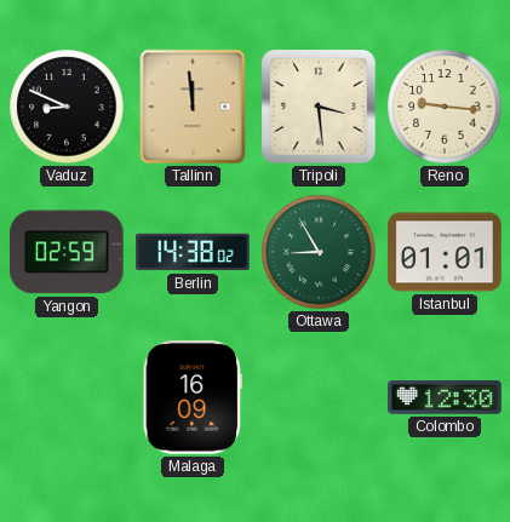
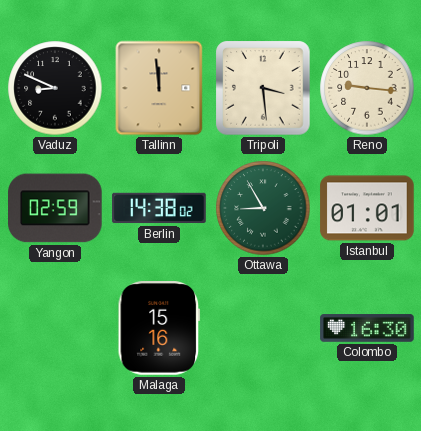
Malaga: 16:09 -> 15:16 (159, 328)
Colombo: 12:30 -> 16:30 (367, 328)
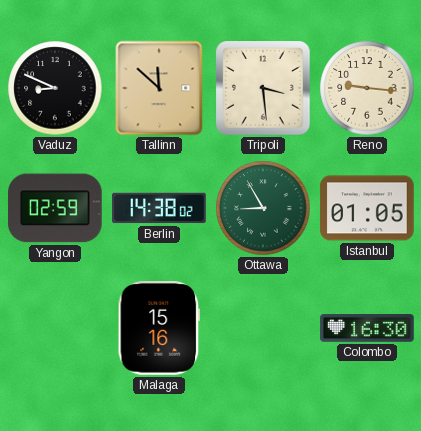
Tallinn: 11:59 -> 11:52 (159, 88)
Istanbul: 01:01 -> 01:05 (367, 208)
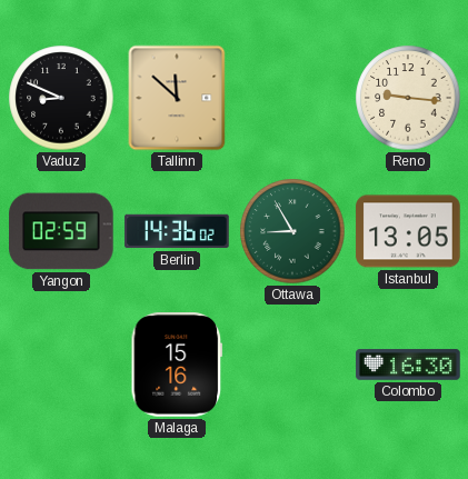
Tripoli: 3:29 -> none (263, 88)
Berlin: 14:38 -> 14:36 (177, 231)
Istanbul: 01:05 -> 13:05 (408, 231)
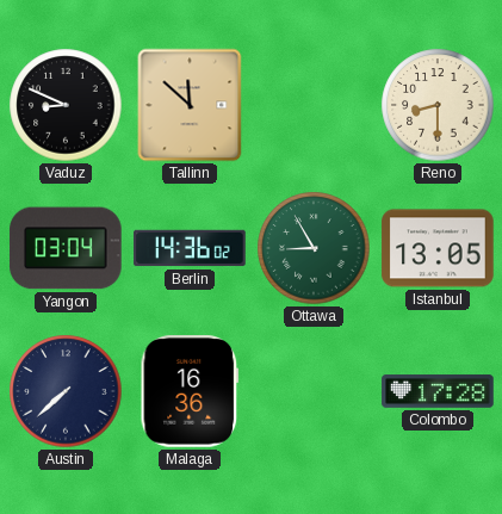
Reno: 9:16 -> 8:30 (438, 105)
Yangon: 02:59 -> 03:04 (66, 248)
Austin: none -> 7:38 (66, 391)
Malaga: 15:16 -> 16:36 (190, 391)
Colombo: 16:30 -> 17:28 (438, 391)
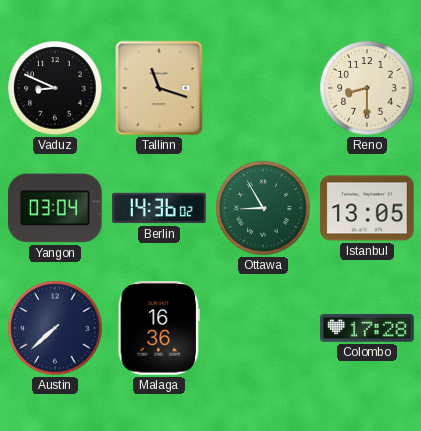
Tallinn: 11:52 -> 11:18 (159, 88)
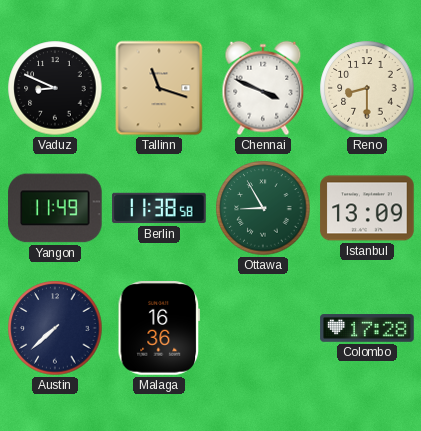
Chennai: none -> 3:49 (263, 88)
Yangon: 03:04 -> 11:49 (55, 208)
Berlin: 14:36 -> 11:38 (159, 208)
Istanbul: 13:05 -> 13:09 (367, 208)
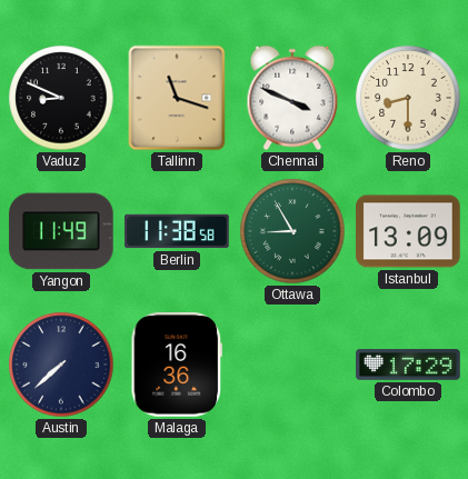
Colombo: 17:28 -> 17:29 (408, 365)
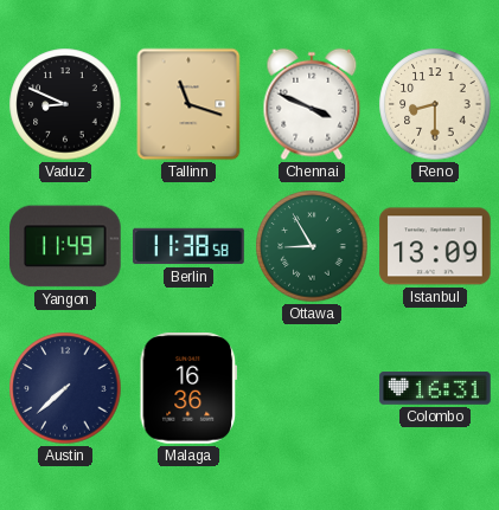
Colombo: 17:29 -> 16:31 (435, 388)
